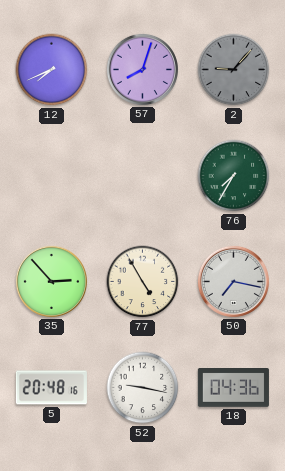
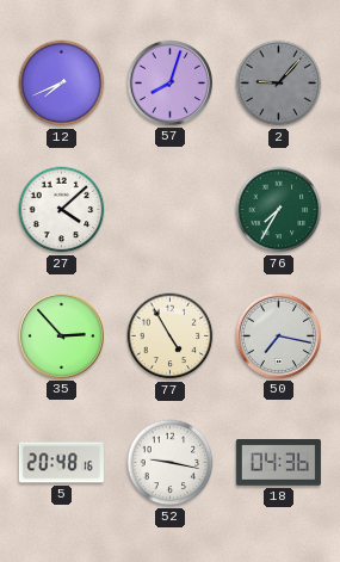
27: none -> 4:08 (62, 210)
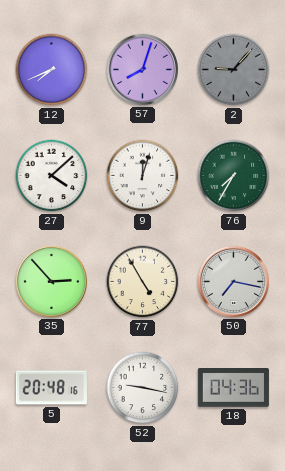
9: none -> 12:03 (143, 176)
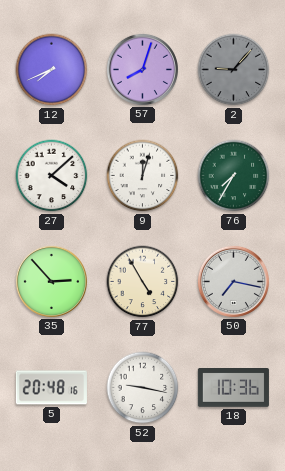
18: 04:36 -> 10:36 (233, 388)
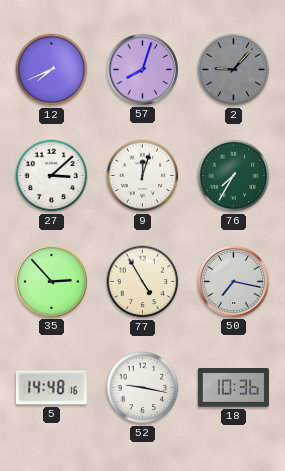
27: 4:08 -> 3:08 (52, 176)
5: 20:48 -> 14:48 (51, 388)
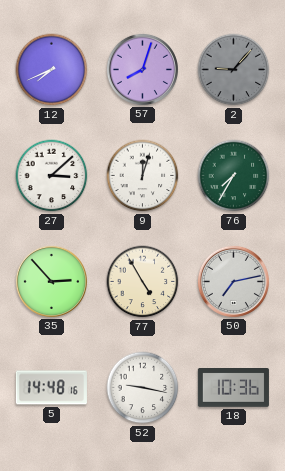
50: 7:17 -> 7:13 (233, 281)
